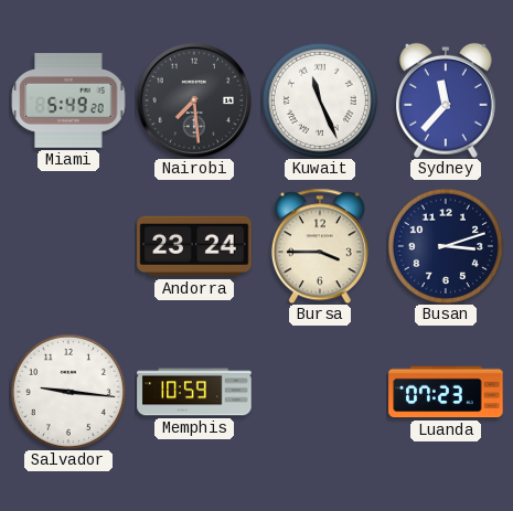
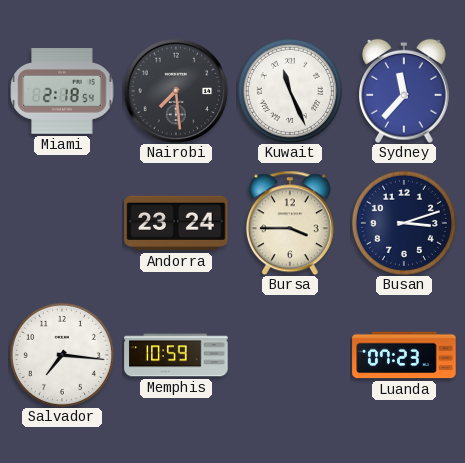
Miami: 5:49 -> 2:18 (62, 91)
Salvador: 9:16 -> 7:16 (62, 355)
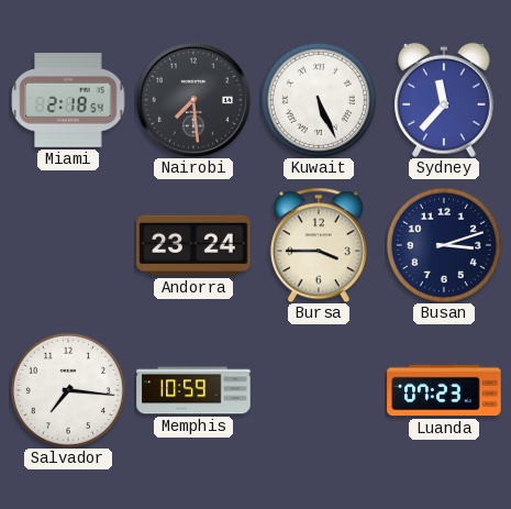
Kuwait: 11:26 -> 5:26 (319, 100)
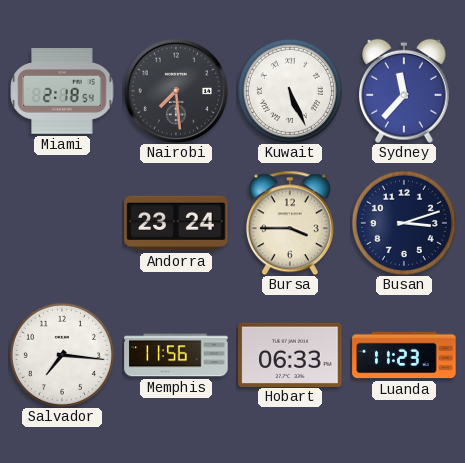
Memphis: 10:59 -> 11:56 (176, 355)
Hobart: none -> 06:33 (290, 354)
Luanda: 07:23 -> 11:23 (404, 355)
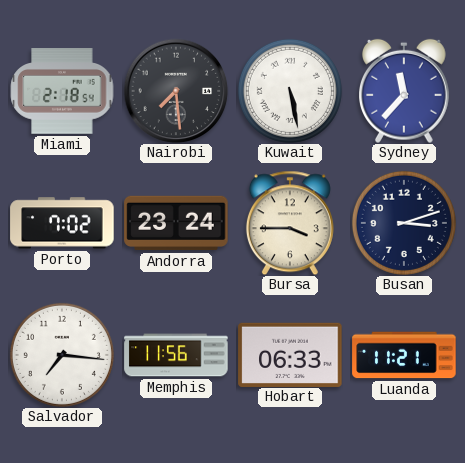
Kuwait: 5:26 -> 5:28 (290, 91)
Porto: none -> 7:02 (62, 223)
Luanda: 11:23 -> 11:21 (404, 355)
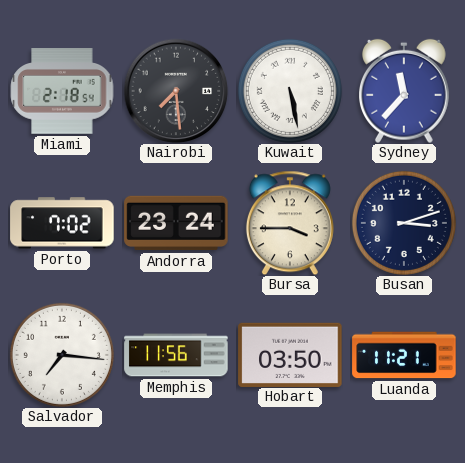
Hobart: 06:33 -> 03:50 (290, 354)
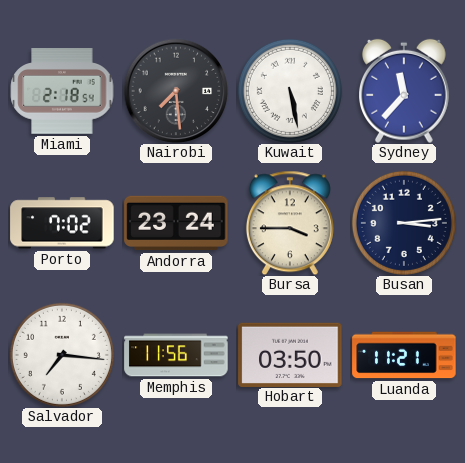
Busan: 3:12 -> 3:14 (404, 223)
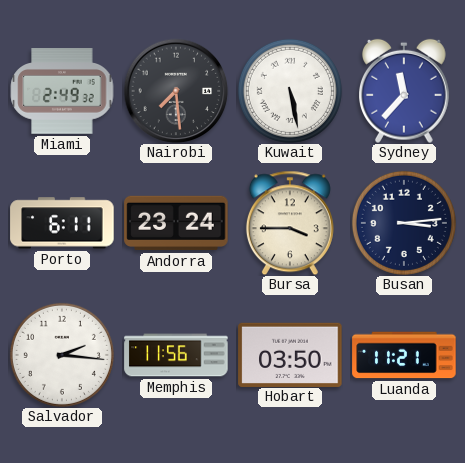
Miami: 2:18 -> 2:49 (62, 91)
Porto: 7:02 -> 6:11 (62, 223)
Salvador: 7:16 -> 2:16 (62, 355)
